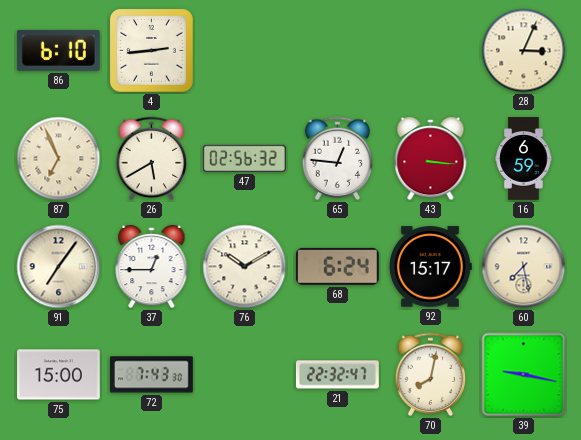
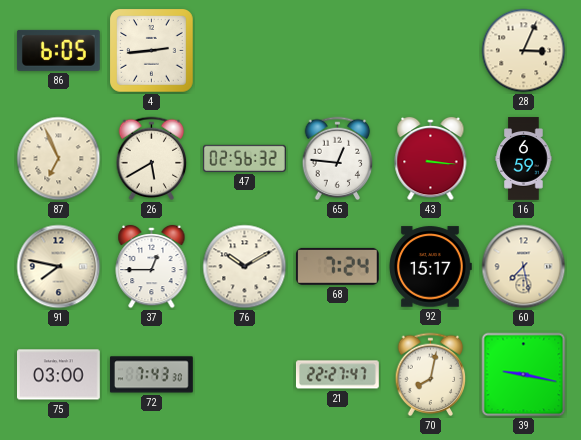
86: 6:10 -> 6:05 (58, 50)
91: 7:06 -> 7:47 (59, 267)
68: 6:24 -> 7:24 (337, 266)
75: 15:00 -> 03:00 (59, 375)
21: 22:32 -> 22:27 (337, 375)
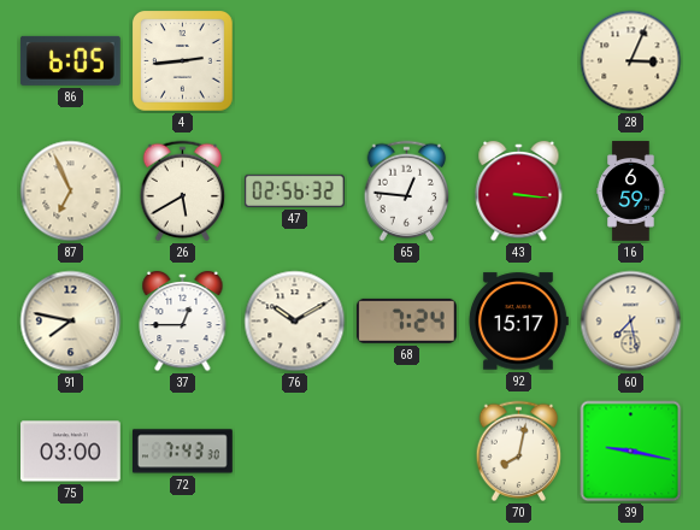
21: 22:27 -> none (337, 375)
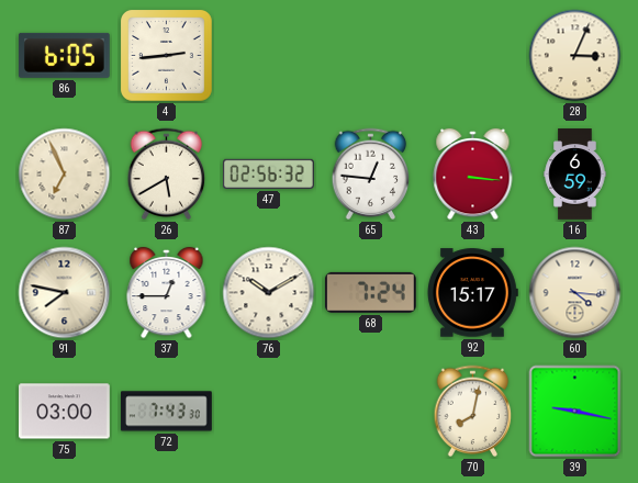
60: 7:28 -> 4:16 (575, 293)
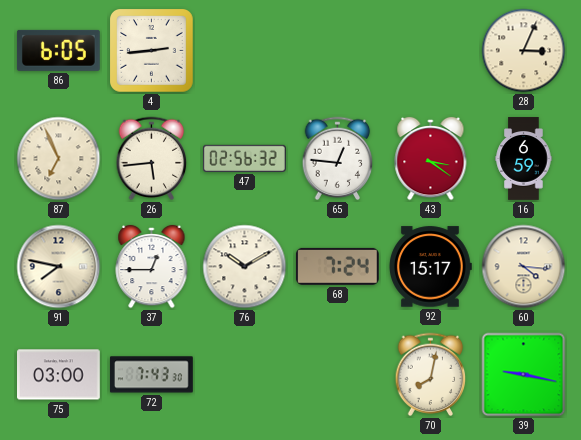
26: 5:40 -> 5:44 (152, 159)
43: 3:16 -> 3:21 (431, 159)
